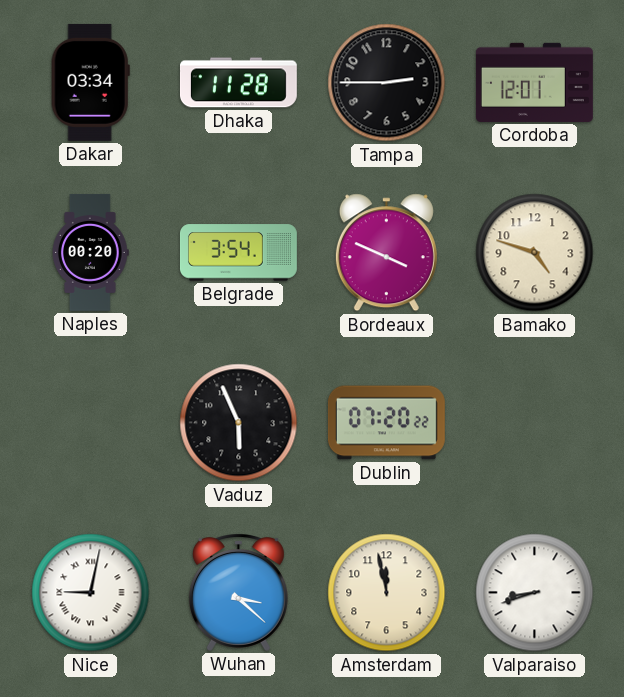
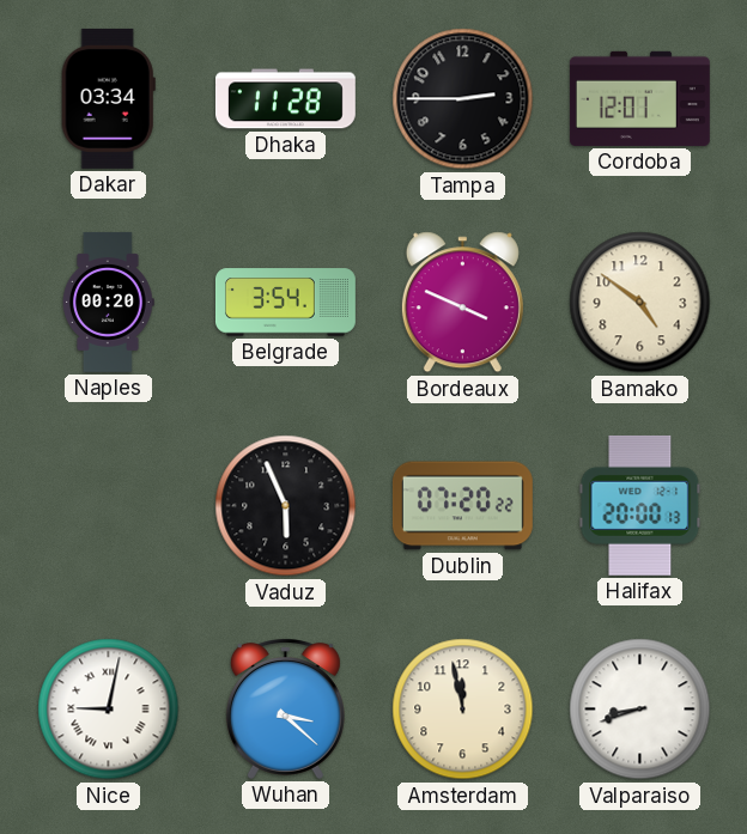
Bamako: 4:48 -> 4:51 (640, 303)
Halifax: none -> 20:00 (640, 505)
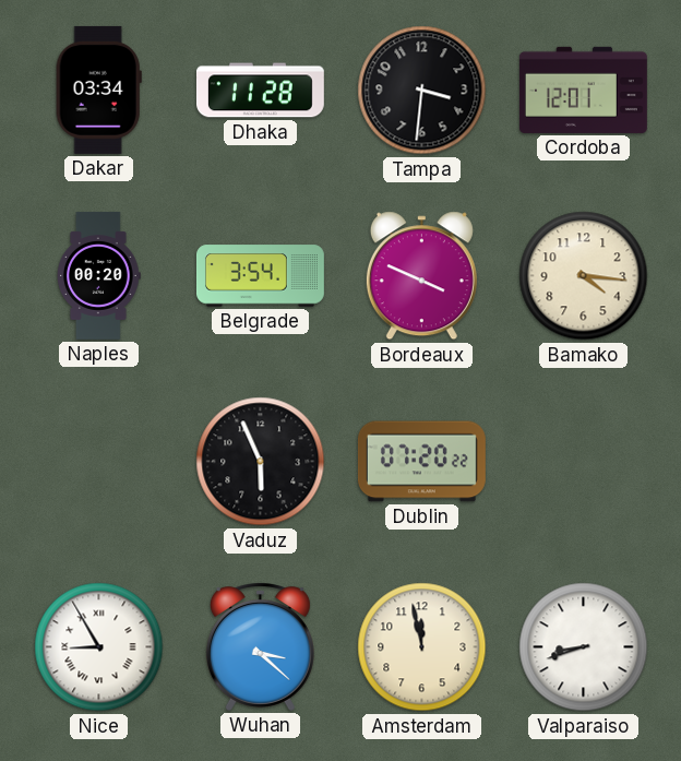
Tampa: 2:45 -> 3:31 (422, 91)
Bamako: 4:51 -> 4:16 (584, 276)
Halifax: 20:00 -> none (640, 505)
Nice: 9:02 -> 8:55 (99, 647)
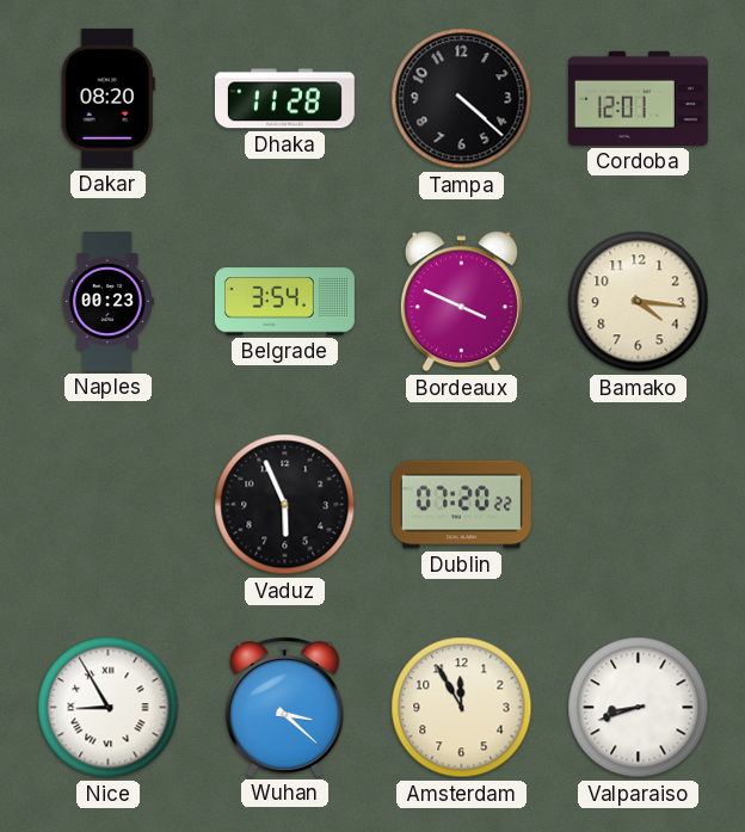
Dakar: 03:34 -> 08:20 (107, 98)
Tampa: 3:31 -> 4:22 (462, 99)
Naples: 00:20 -> 00:23 (109, 301)
Amsterdam: 11:58 -> 11:55 (462, 708)
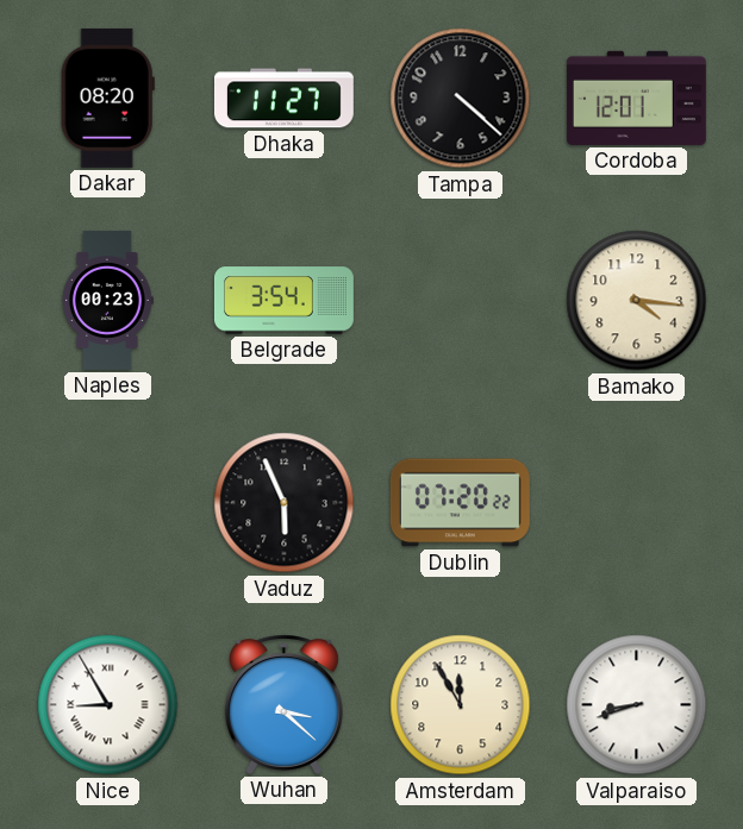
Dhaka: 11:28 -> 11:27 (283, 99)
Bordeaux: 3:49 -> none (461, 302)
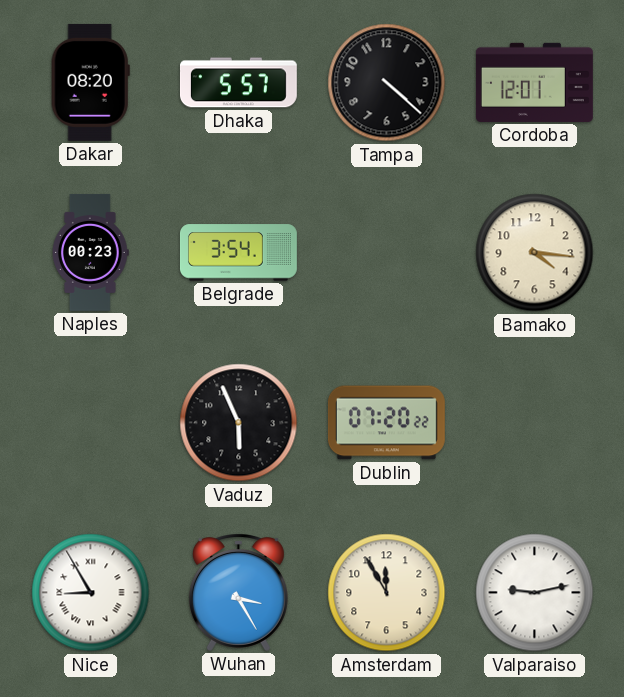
Dhaka: 11:27 -> 5:57 (238, 83)
Wuhan: 3:22 -> 3:25 (238, 593)
Valparaiso: 8:42 -> 9:13 (535, 593)
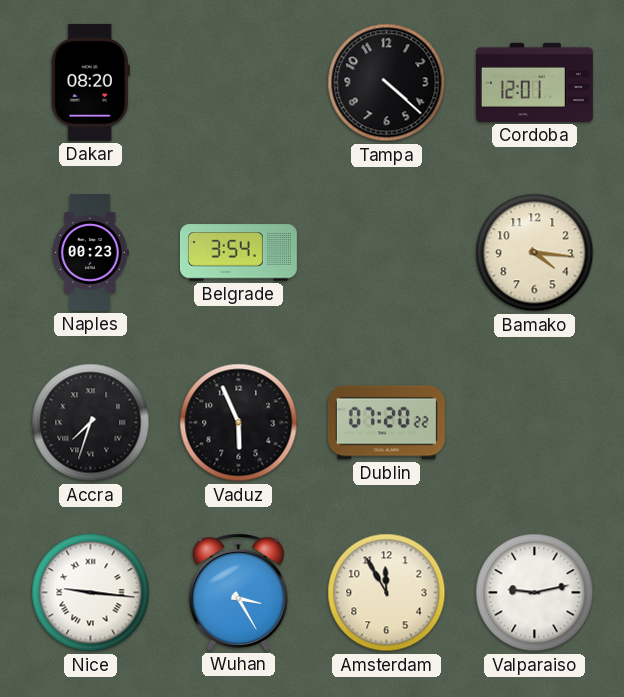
Dhaka: 5:57 -> none (238, 83)
Accra: none -> 7:33 (91, 423)
Nice: 8:55 -> 9:16 (91, 593)
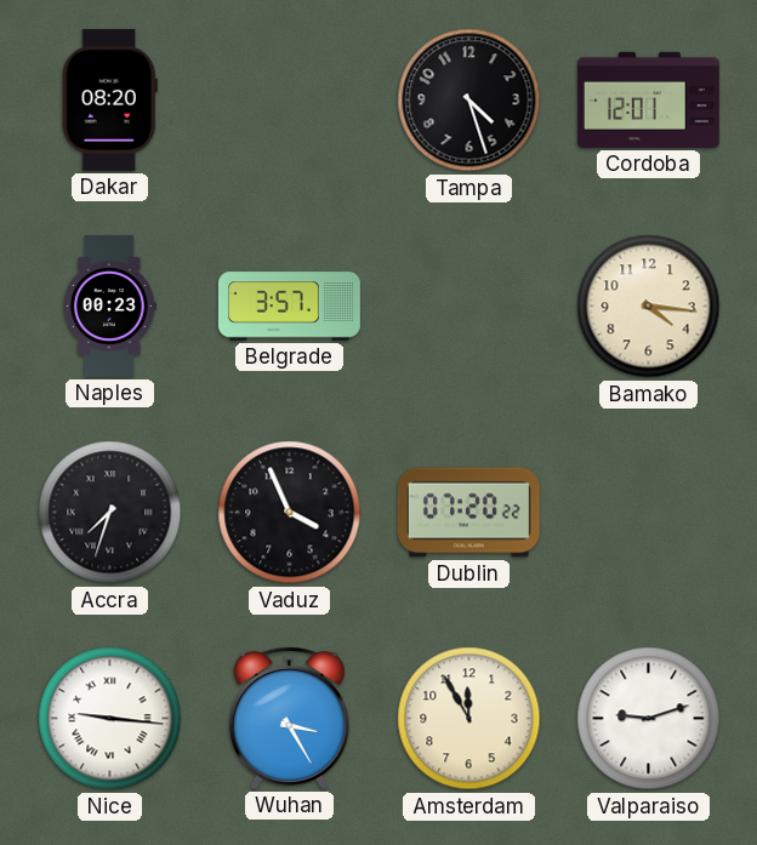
Tampa: 4:22 -> 4:27 (469, 101)
Belgrade: 3:54 -> 3:57 (289, 307)
Vaduz: 5:56 -> 3:56 (290, 513)
Valparaiso: 9:13 -> 9:12 (649, 719)
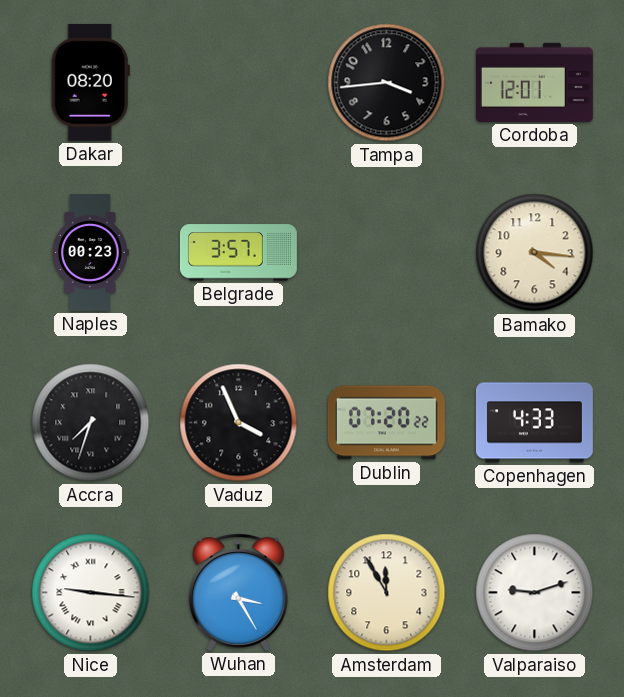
Tampa: 4:27 -> 3:44 (387, 83)
Copenhagen: none -> 4:33 (534, 423)
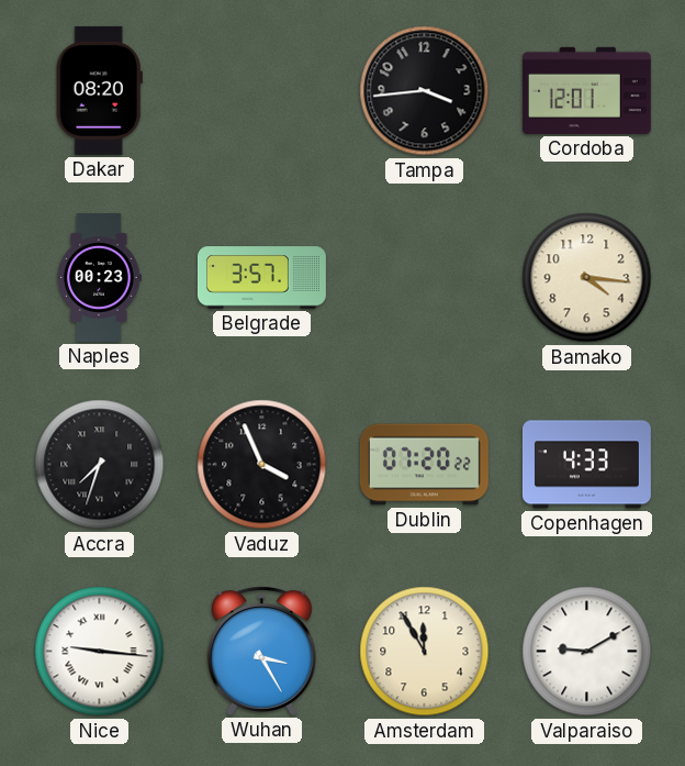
Valparaiso: 9:12 -> 9:10 (587, 652)
